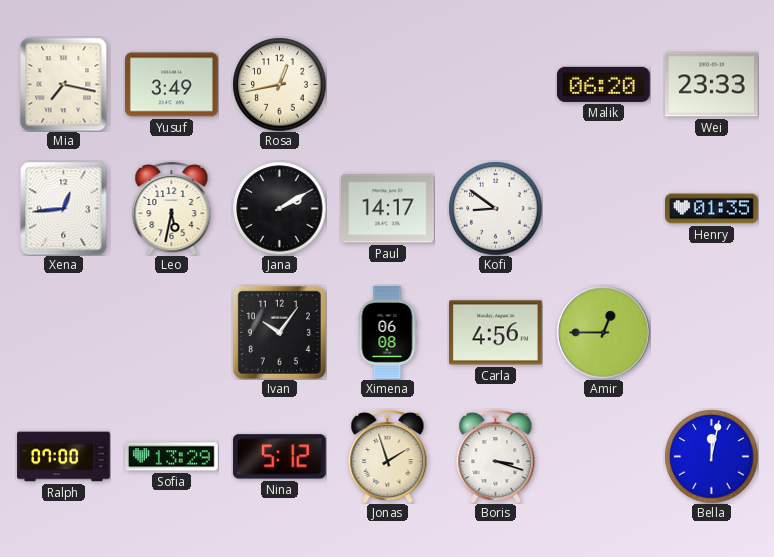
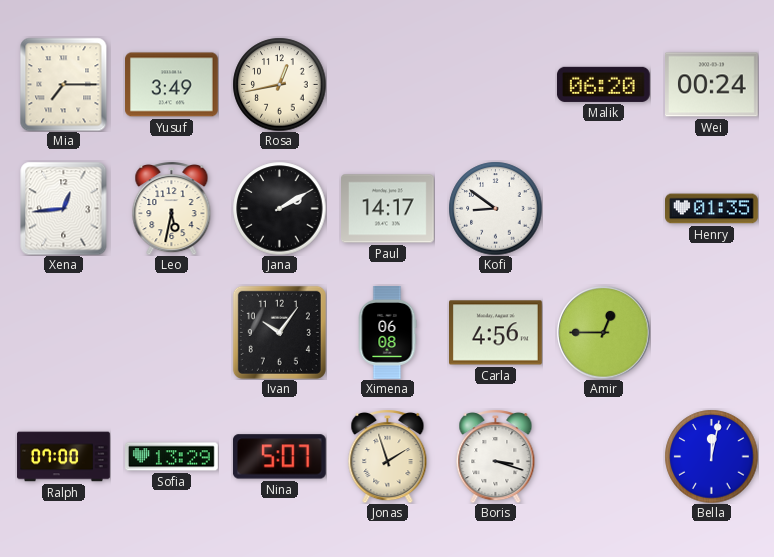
Mia: 7:17 -> 7:15 (64, 84)
Wei: 23:33 -> 00:24 (712, 85)
Nina: 5:12 -> 5:07 (279, 457)
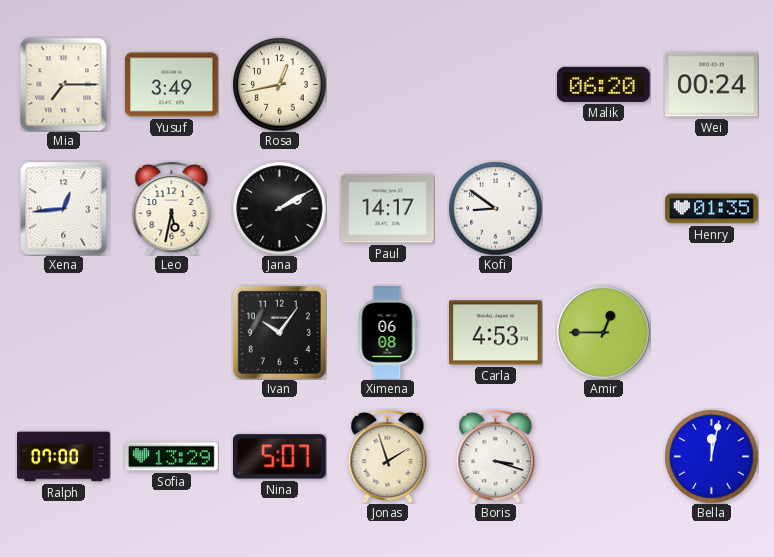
Carla: 4:56 -> 4:53 (496, 333)
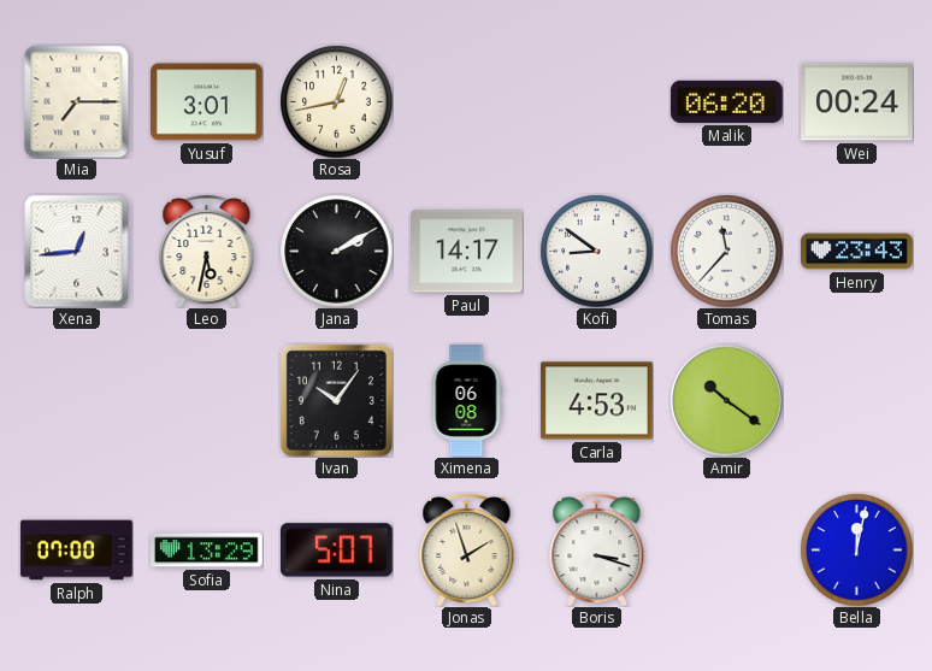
Yusuf: 3:49 -> 3:01 (207, 102)
Tomas: none -> 11:37 (726, 251)
Henry: 01:35 -> 23:43 (857, 252)
Amir: 12:45 -> 10:21 (726, 400)
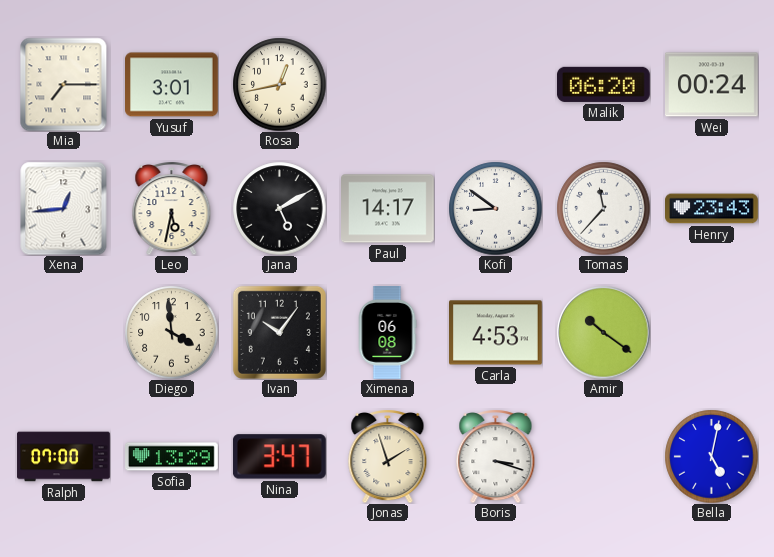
Jana: 2:10 -> 5:10 (279, 208)
Diego: none -> 3:59 (171, 332)
Nina: 5:07 -> 3:47 (279, 457)
Bella: 12:02 -> 5:02 (711, 456)
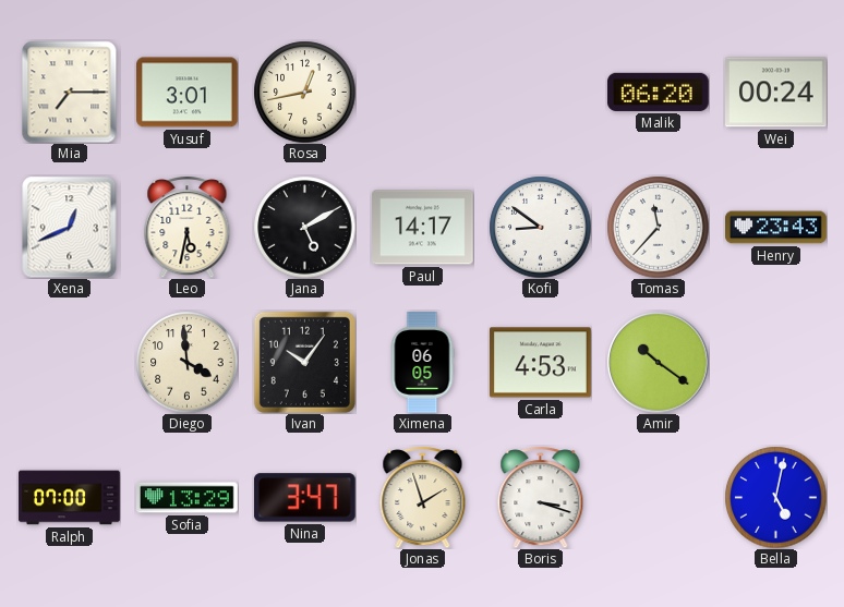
Xena: 12:44 -> 12:41 (70, 227)
Ximena: 06:08 -> 06:05 (422, 363)
